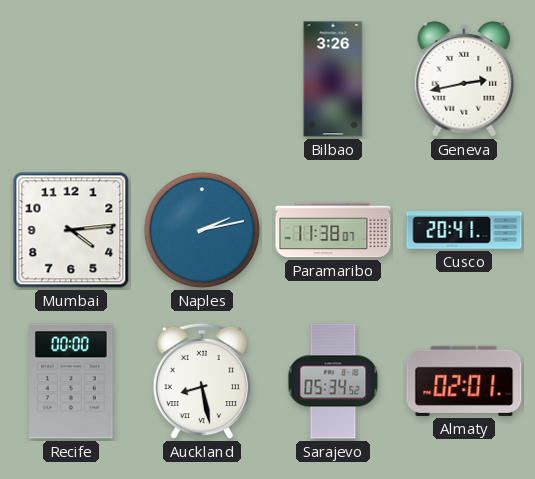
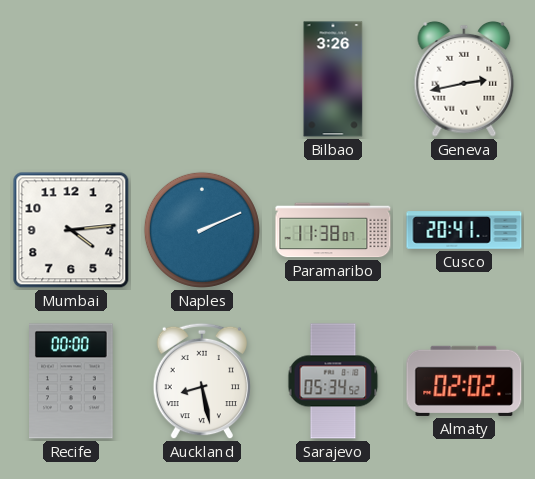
Naples: 2:13 -> 2:11 (202, 230)
Almaty: 02:01 -> 02:02 (464, 381)
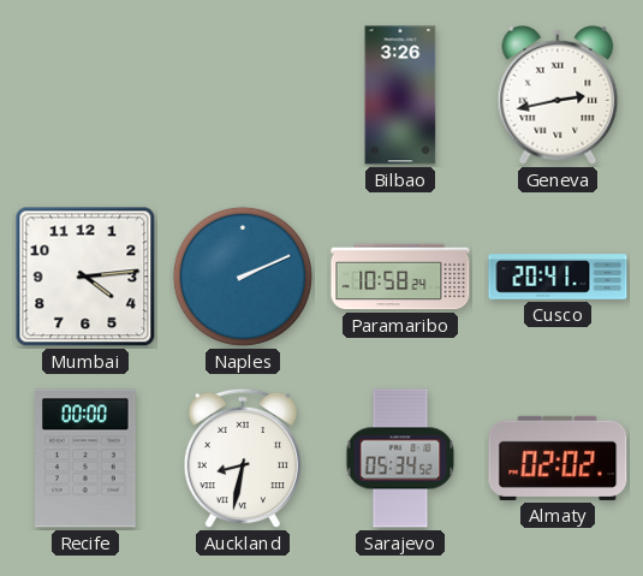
Paramaribo: 11:38 -> 10:58 (400, 277)
Auckland: 8:28 -> 8:32 (242, 458)
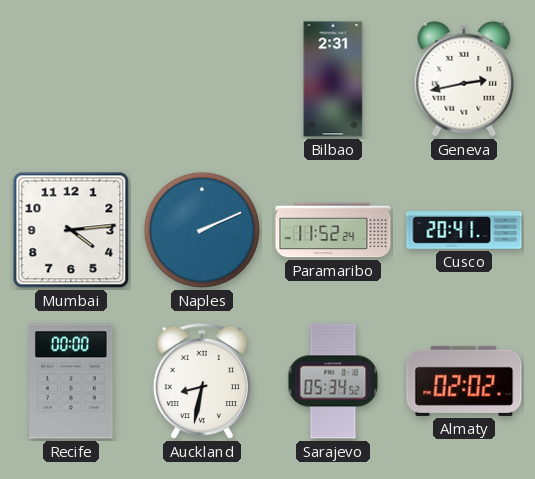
Bilbao: 3:26 -> 2:31 (333, 79)
Paramaribo: 10:58 -> 11:52 (333, 230)
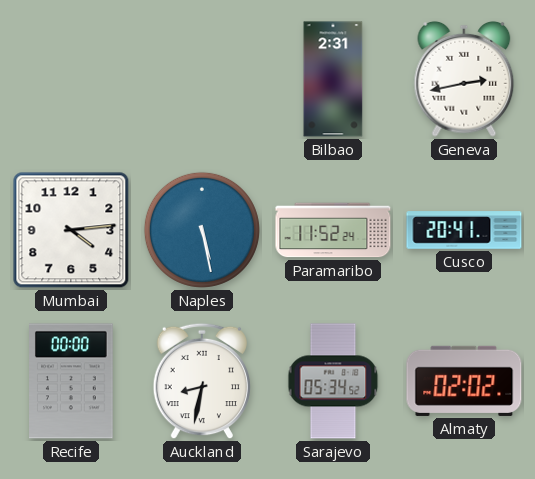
Naples: 2:11 -> 5:28 (202, 230)
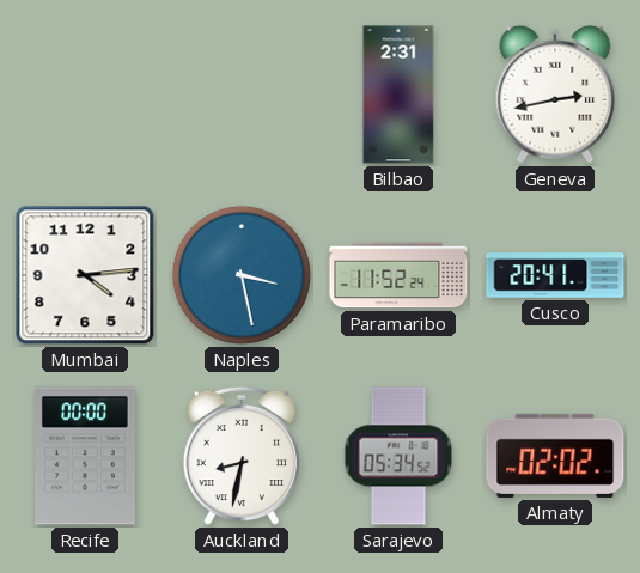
Naples: 5:28 -> 3:28 (242, 275)
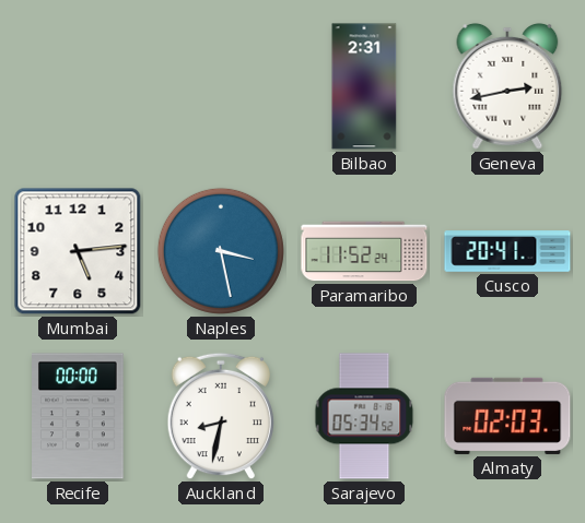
Mumbai: 4:14 -> 5:14 (78, 251)
Almaty: 02:02 -> 02:03 (507, 416)
